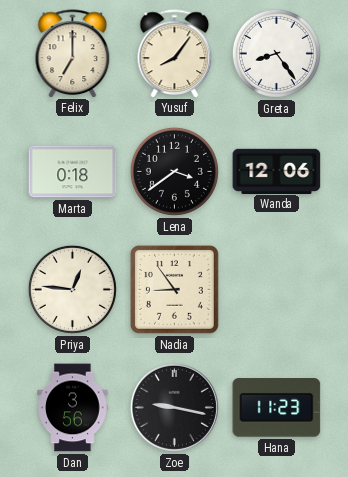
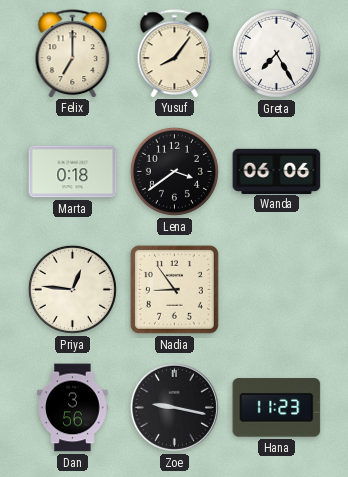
Greta: 8:24 -> 7:25 (276, 53)
Wanda: 12:06 -> 06:06 (277, 171)
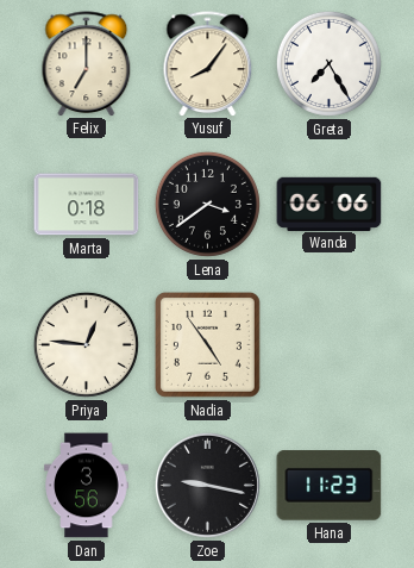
Nadia: 8:54 -> 4:54 (207, 344)
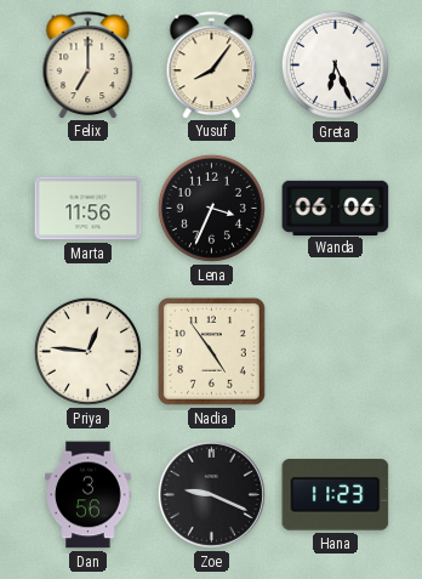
Greta: 7:25 -> 6:26 (335, 64)
Marta: 0:18 -> 11:56 (89, 209)
Lena: 3:39 -> 3:34 (211, 208)
Zoe: 9:17 -> 9:19 (211, 494)
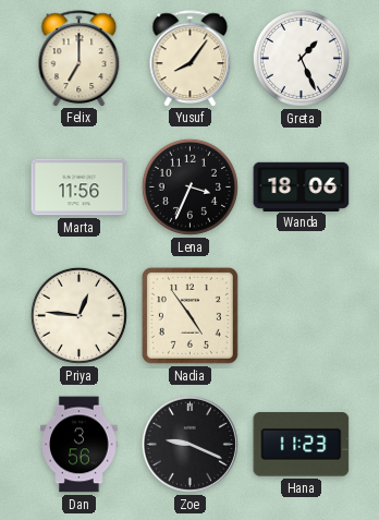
Greta: 6:26 -> 1:26 (301, 58)
Wanda: 06:06 -> 18:06 (302, 186)
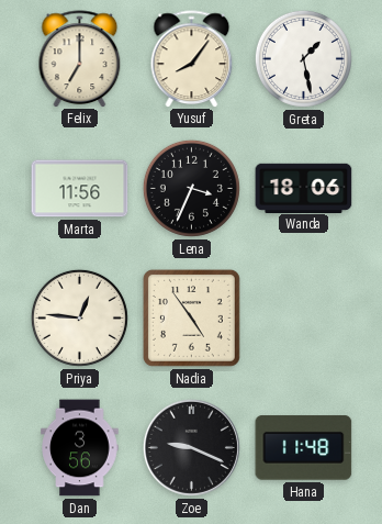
Greta: 1:26 -> 1:28 (303, 58)
Hana: 11:23 -> 11:48 (304, 448)
